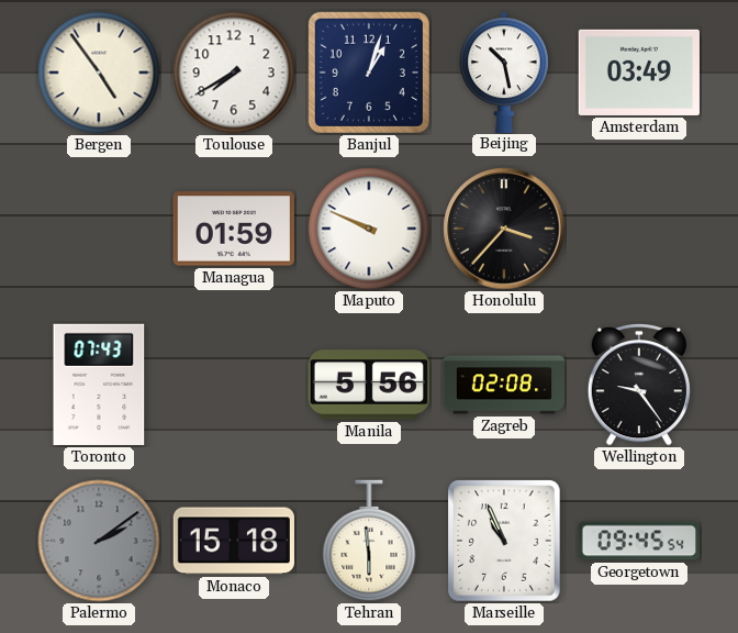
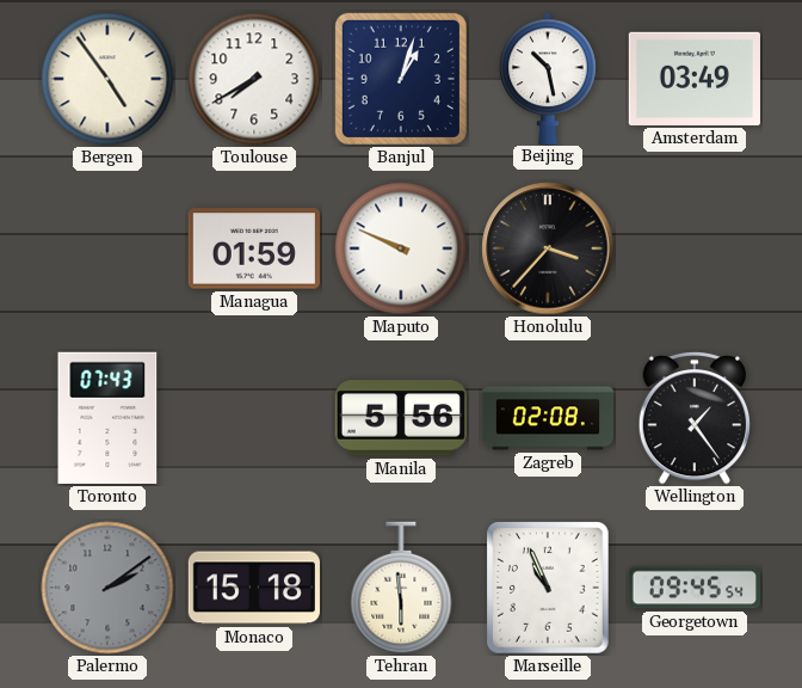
Wellington: 9:24 -> 1:24 (695, 418)
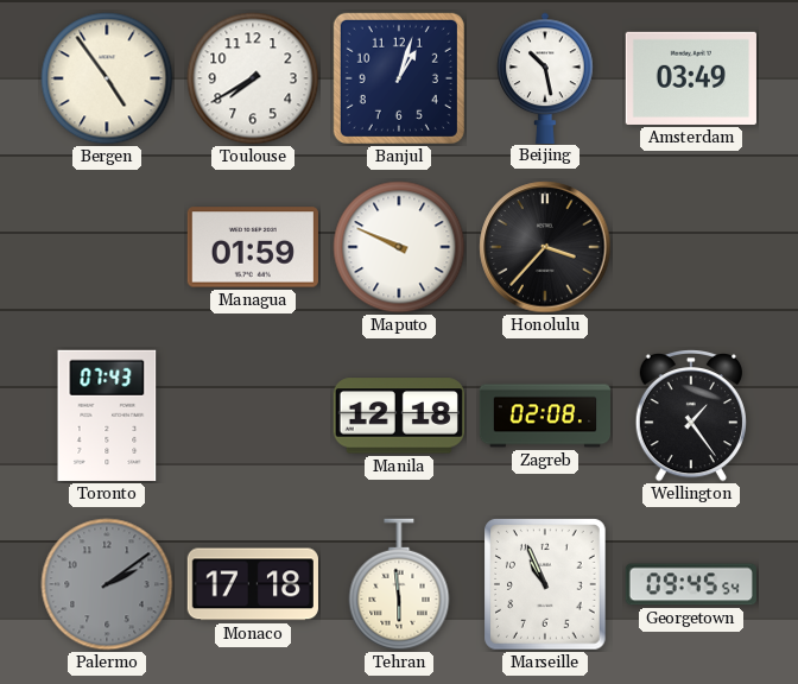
Manila: 5:56 -> 12:18 (399, 416)
Monaco: 15:18 -> 17:18 (253, 584)
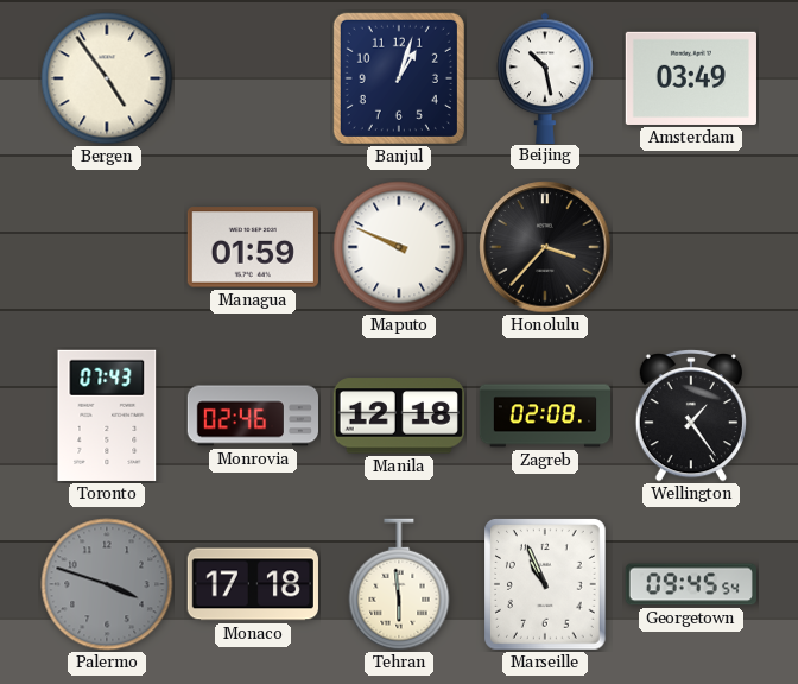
Toulouse: 7:40 -> none (253, 78)
Monrovia: none -> 02:46 (252, 416)
Palermo: 2:09 -> 3:48 (107, 584)
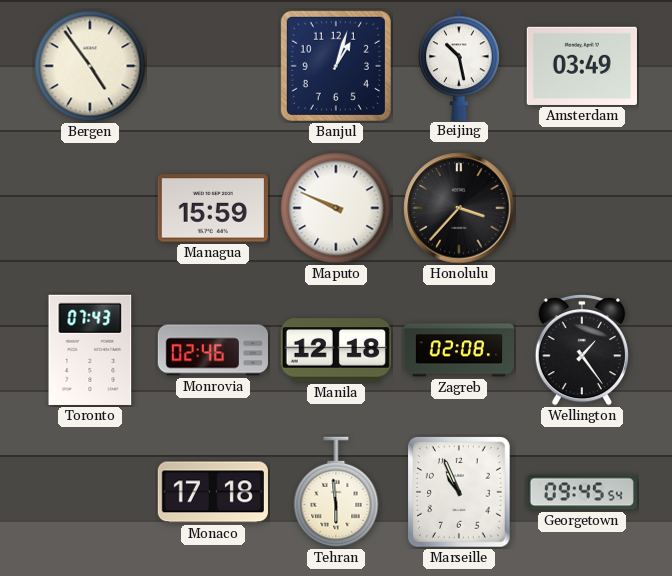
Managua: 01:59 -> 15:59 (213, 208)
Palermo: 3:48 -> none (107, 584)
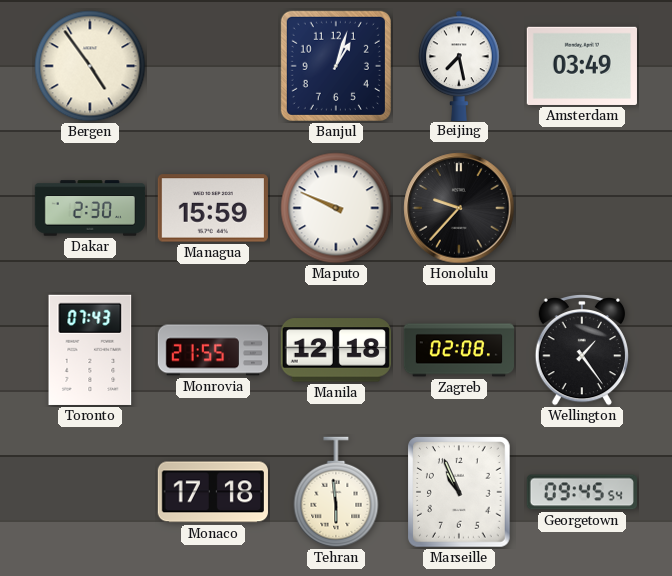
Beijing: 10:28 -> 7:28 (459, 65)
Dakar: none -> 2:30 (90, 208)
Honolulu: 3:37 -> 9:37 (459, 208)
Monrovia: 02:46 -> 21:55 (212, 350)
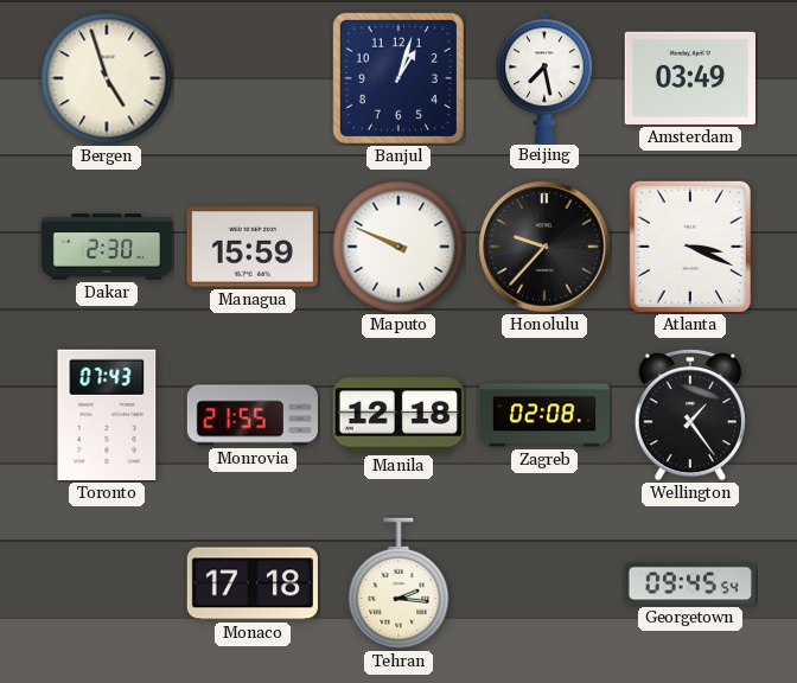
Bergen: 4:54 -> 4:57 (107, 78)
Atlanta: none -> 3:19 (690, 247)
Tehran: 5:59 -> 2:16 (398, 583)
Marseille: 10:56 -> none (460, 492)
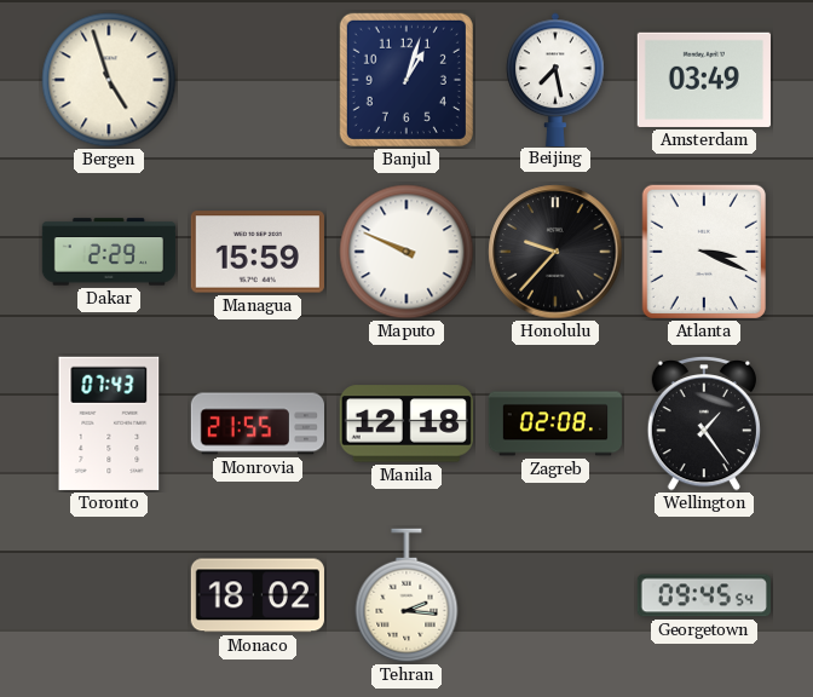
Dakar: 2:30 -> 2:29 (109, 252)
Monaco: 17:18 -> 18:02 (258, 595)
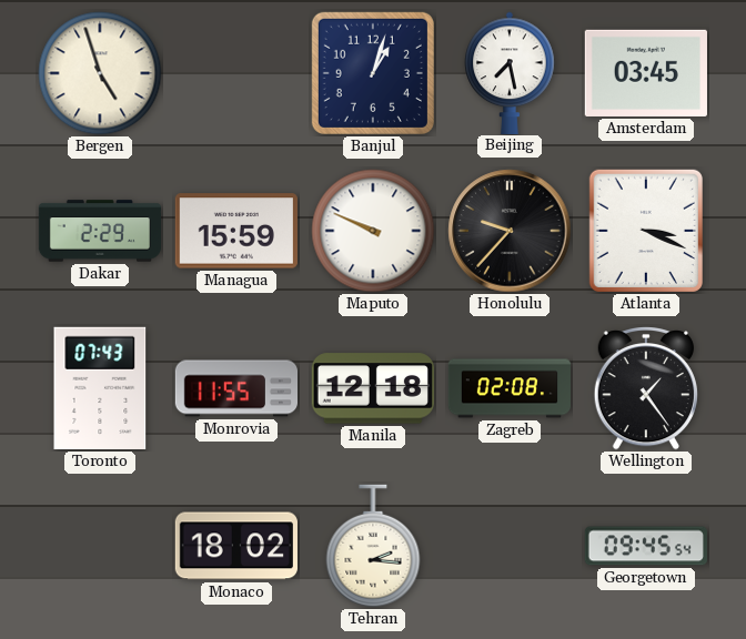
Amsterdam: 03:49 -> 03:45 (646, 73)
Monrovia: 21:55 -> 11:55 (235, 388)
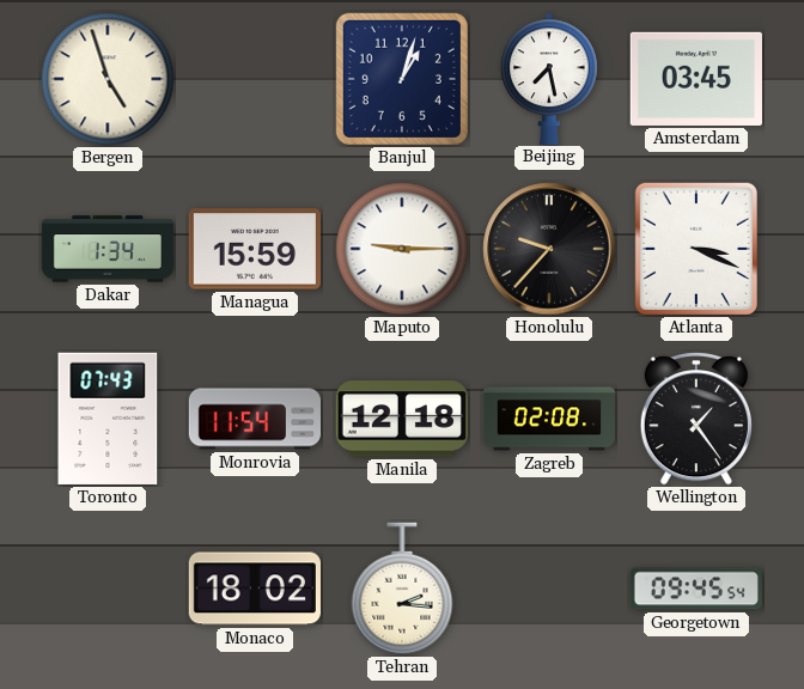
Dakar: 2:29 -> 1:34 (108, 249)
Maputo: 9:49 -> 9:15 (402, 249)
Monrovia: 11:55 -> 11:54 (254, 419)
